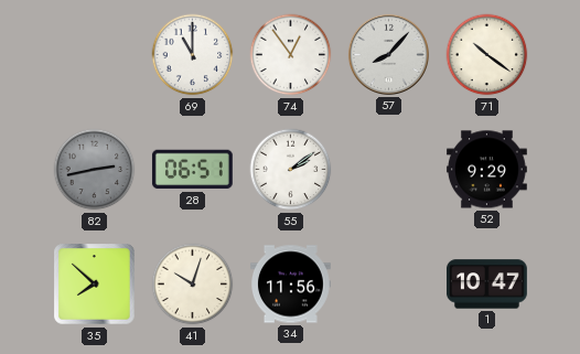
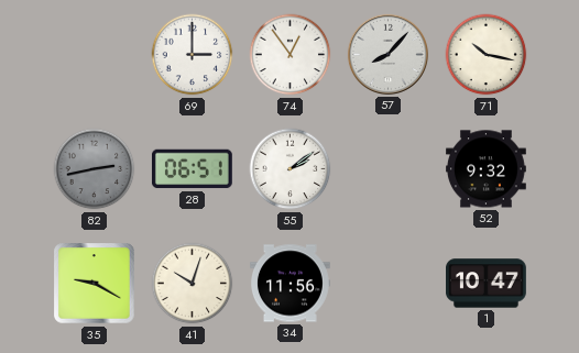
69: 11:00 -> 3:00 (193, 55)
71: 10:21 -> 10:17 (487, 55)
52: 9:29 -> 9:32 (487, 169)
35: 7:52 -> 9:20 (95, 284)
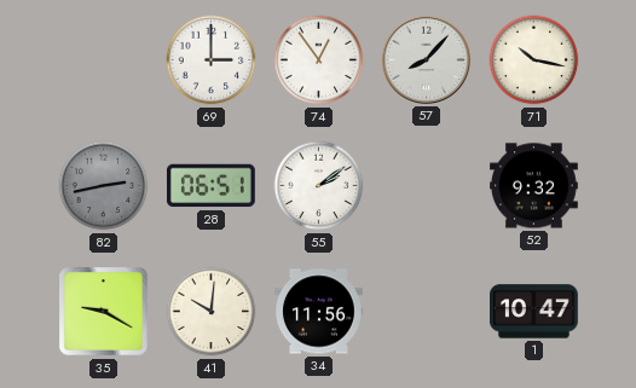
41: 10:03 -> 10:01 (212, 312)
